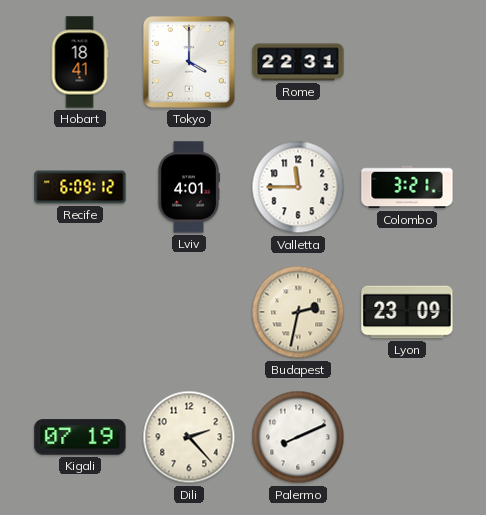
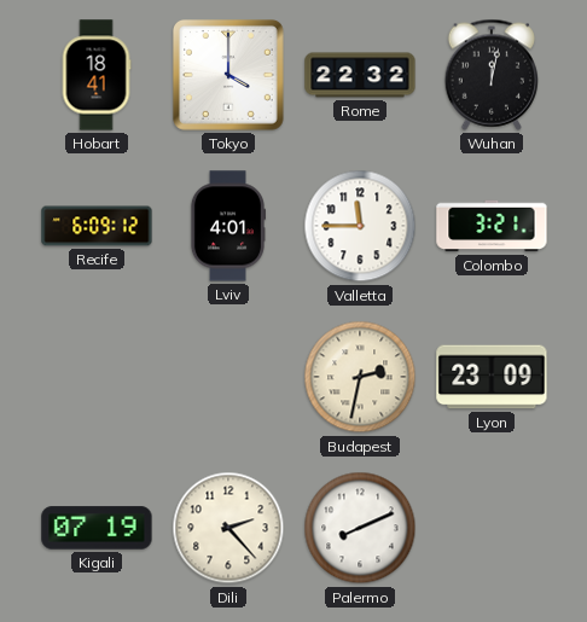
Rome: 22:31 -> 22:32 (360, 75)
Wuhan: none -> 12:02 (490, 75)
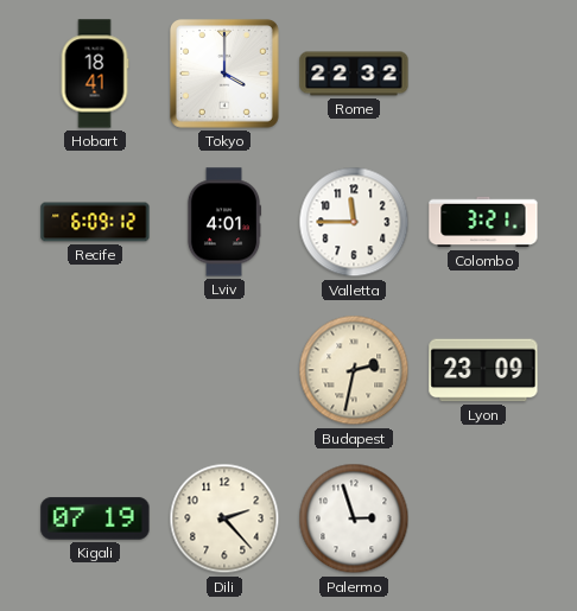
Wuhan: 12:02 -> none (490, 75)
Palermo: 8:11 -> 2:57 (354, 518)
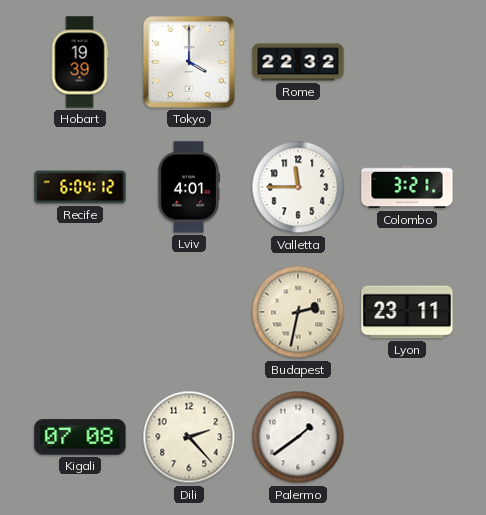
Hobart: 18:41 -> 19:39 (80, 62)
Recife: 6:09 -> 6:04 (80, 187)
Lyon: 23:09 -> 23:11 (407, 312)
Kigali: 07:19 -> 07:08 (80, 437)
Palermo: 2:57 -> 1:39 (298, 437)
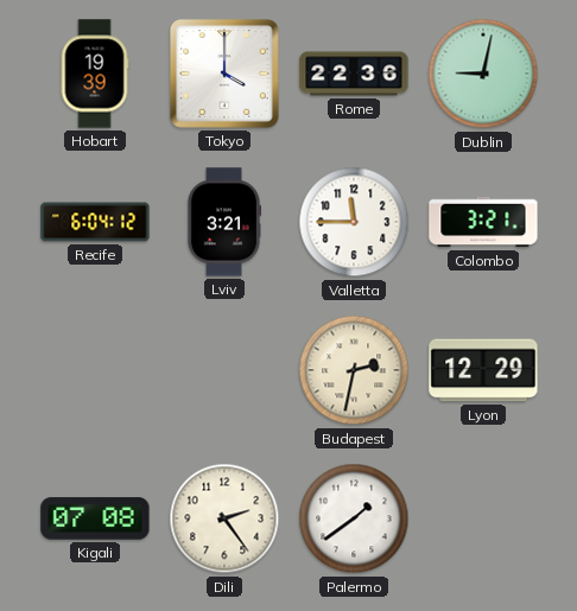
Rome: 22:32 -> 22:36 (354, 74)
Dublin: none -> 9:02 (483, 74)
Lviv: 4:01 -> 3:21 (223, 222)
Lyon: 23:11 -> 12:29 (483, 370)
Dili: 2:23 -> 2:24 (224, 518)
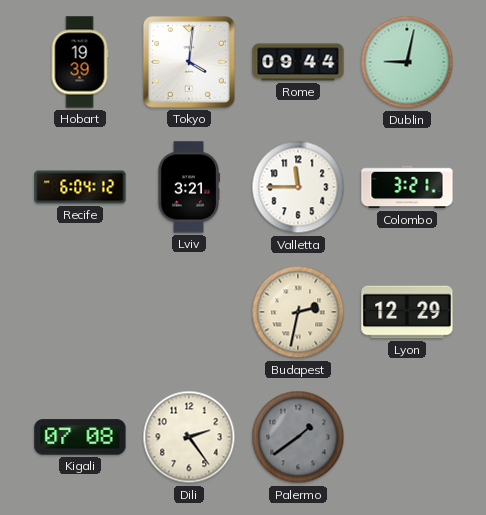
Tokyo: 4:00 -> 4:01 (190, 63)
Rome: 22:36 -> 09:44 (298, 62)
Palermo dial: white -> grey (298, 437)
